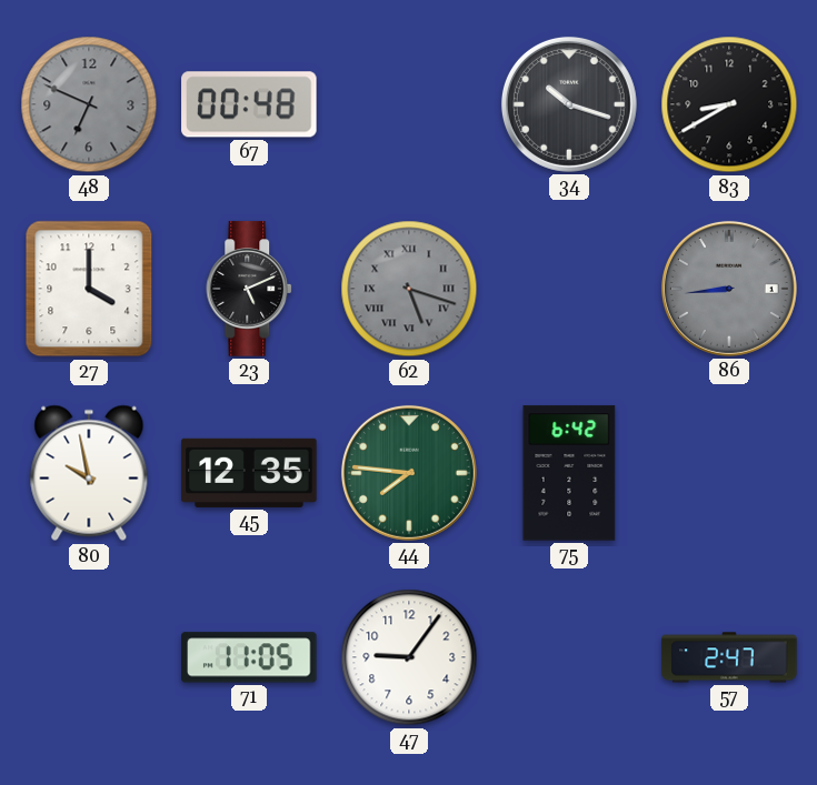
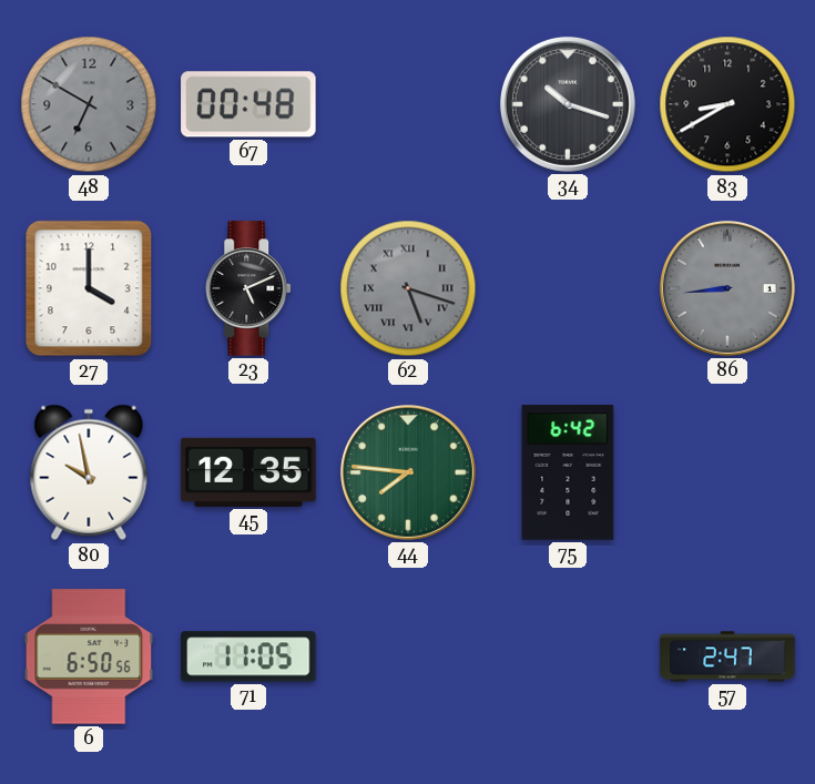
48: 6:49 -> 6:50 (89, 104)
6: none -> 6:50 (89, 656)
47: 9:06 -> none (409, 657)
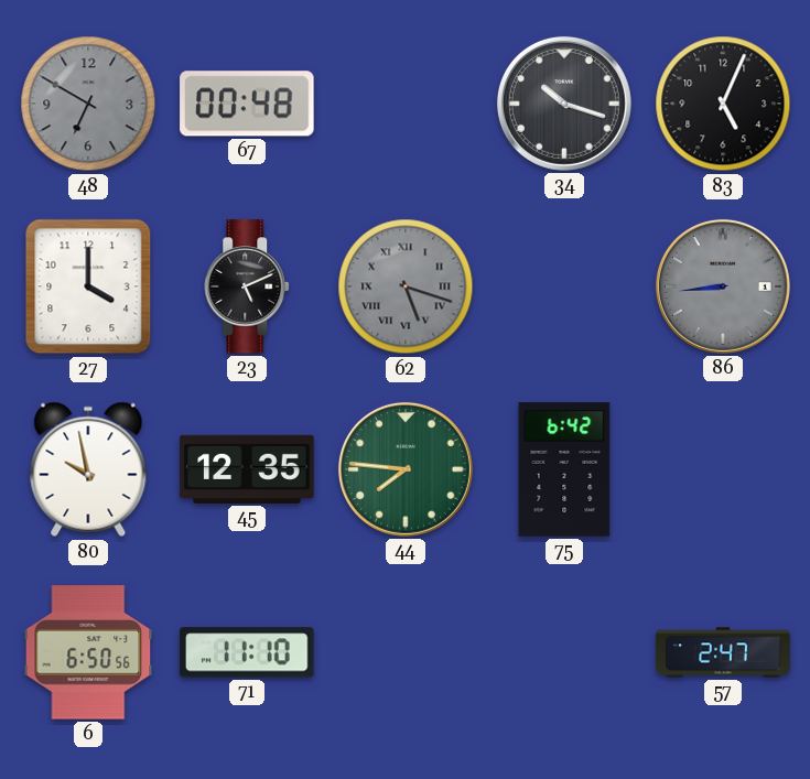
83: 8:40 -> 5:04 (723, 104)
71: 11:05 -> 11:10 (247, 652)
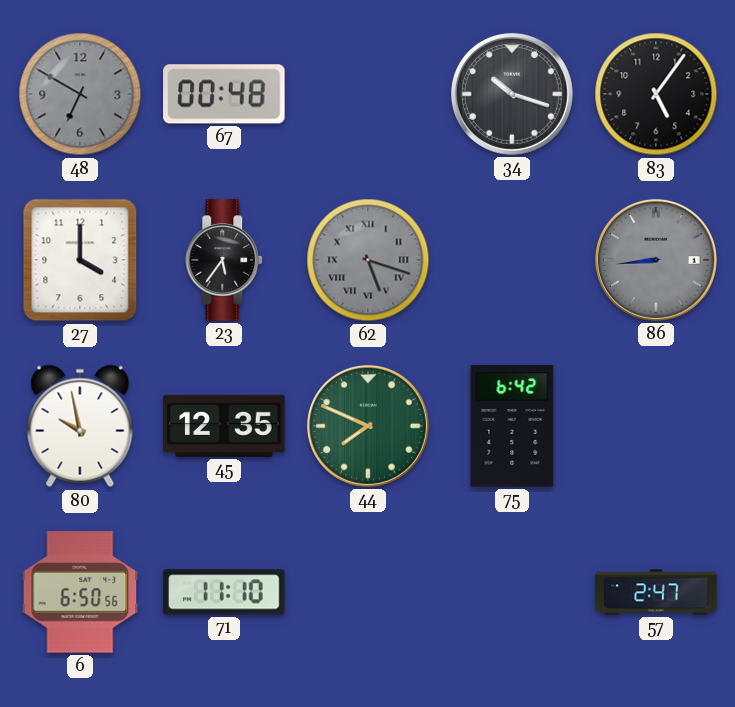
83: 5:04 -> 5:06 (656, 94)
23: 5:11 -> 5:36 (225, 260)
44: 7:46 -> 7:49 (368, 426)
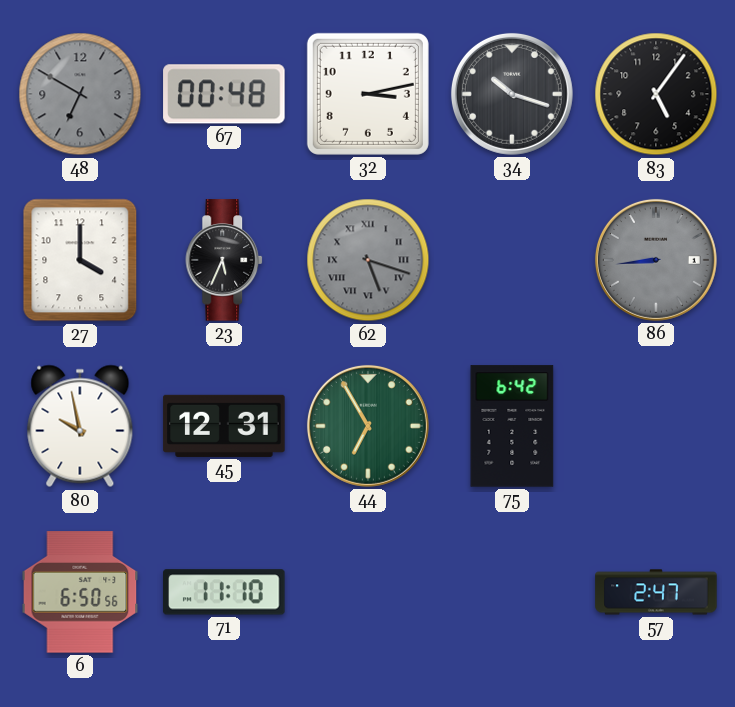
32: none -> 3:13 (368, 94)
23: 5:36 -> 5:34 (225, 260)
45: 12:35 -> 12:31 (224, 426)
44: 7:49 -> 6:55 (368, 426)
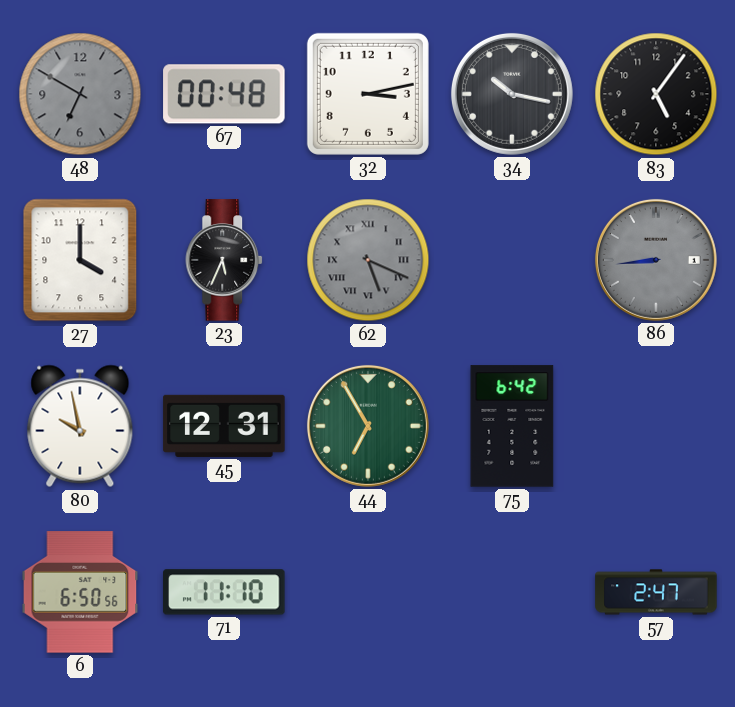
34: 10:18 -> 10:17 (512, 94)
62: 5:18 -> 5:19 (368, 260)
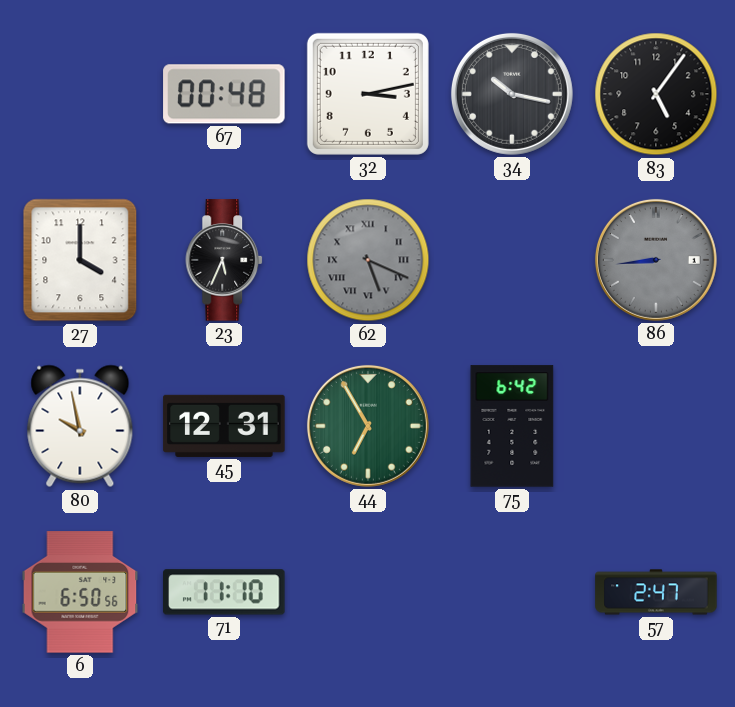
48: 6:50 -> none (80, 94)
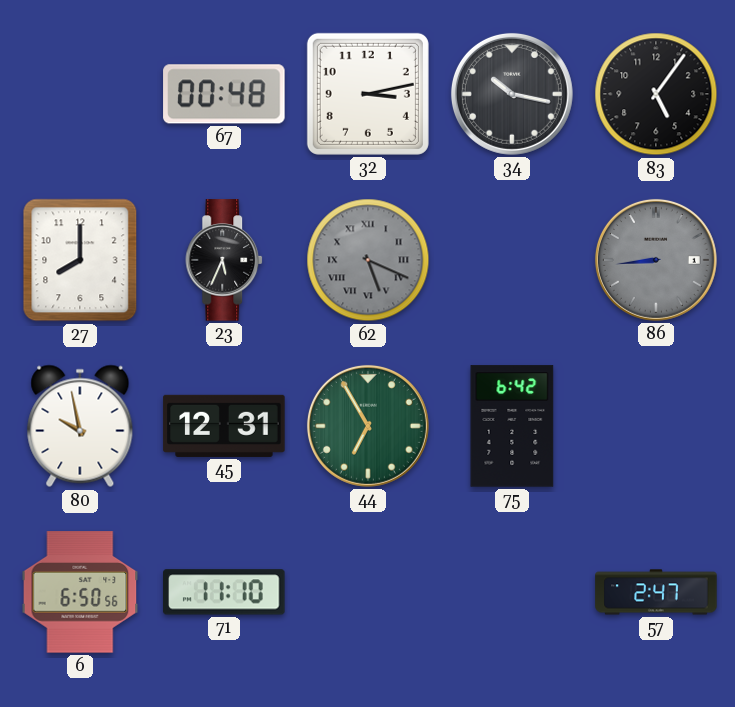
27: 4:00 -> 8:00 (80, 260)
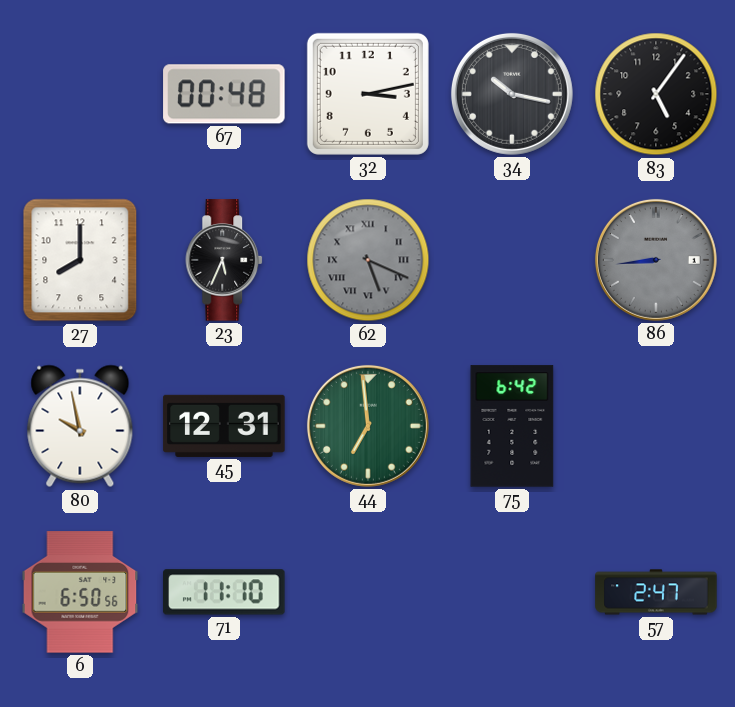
44: 6:55 -> 6:59 (368, 426)
